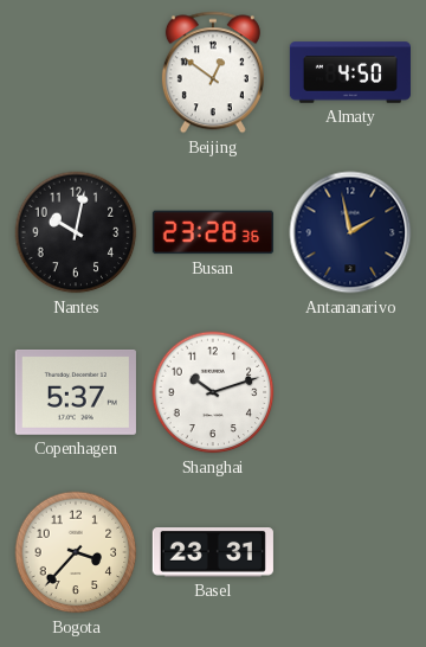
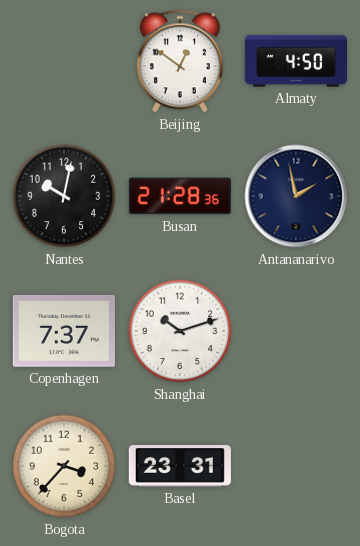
Busan: 23:28 -> 21:28 (180, 196)
Copenhagen: 5:37 -> 7:37 (64, 331)
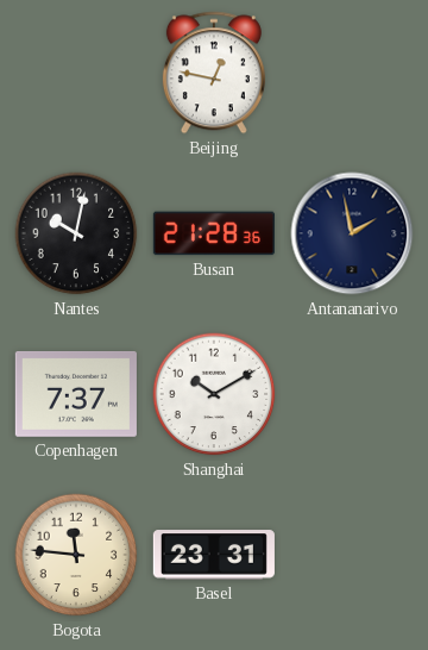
Beijing: 12:51 -> 12:47 (214, 73)
Almaty: 4:50 -> none (296, 61)
Shanghai: 10:12 -> 10:10 (214, 394)
Bogota: 3:37 -> 11:46 (76, 555)
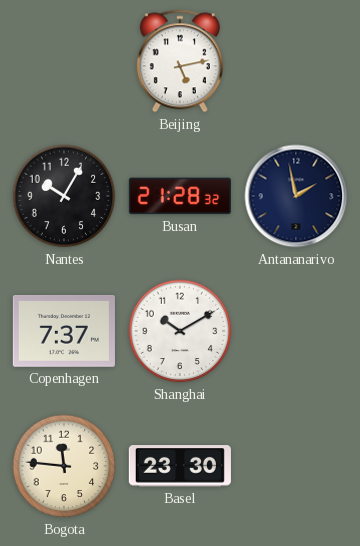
Beijing: 12:47 -> 5:13 (180, 61)
Nantes: 10:02 -> 10:05 (64, 196)
Busan: 21:28:36 -> 21:28:32 (180, 196)
Basel: 23:31 -> 23:30 (180, 466)
